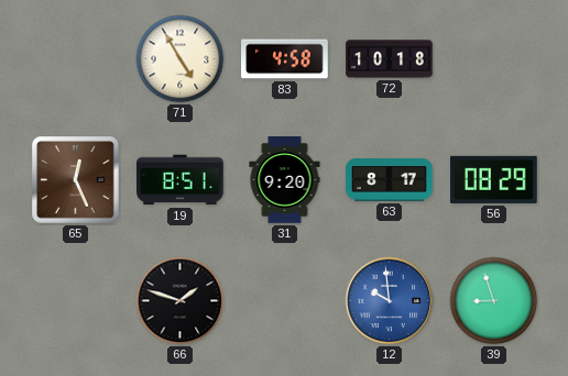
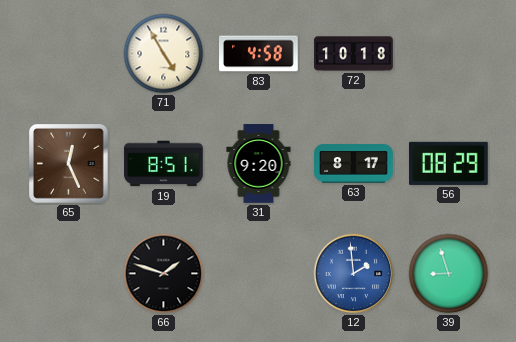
12: 9:59 -> 1:59 (354, 274)
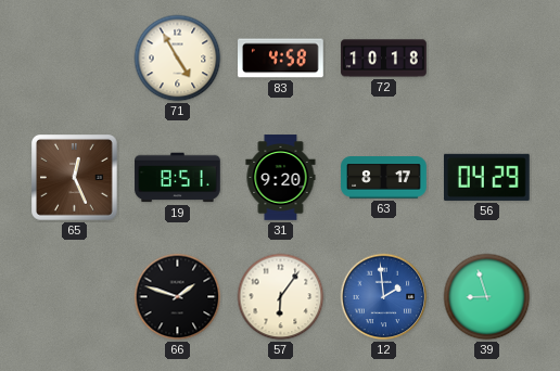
56: 08:29 -> 04:29 (487, 177)
57: none -> 6:06 (281, 297)
